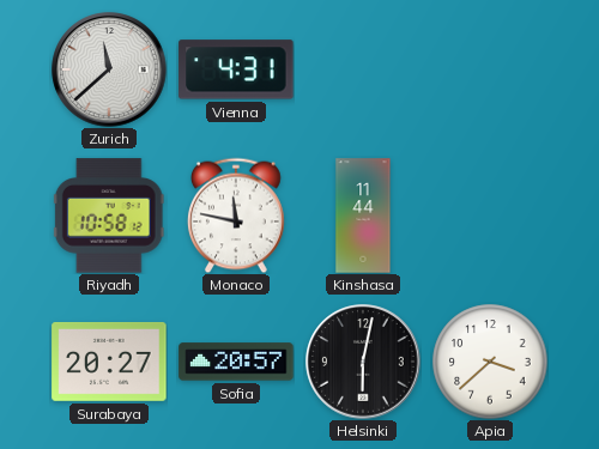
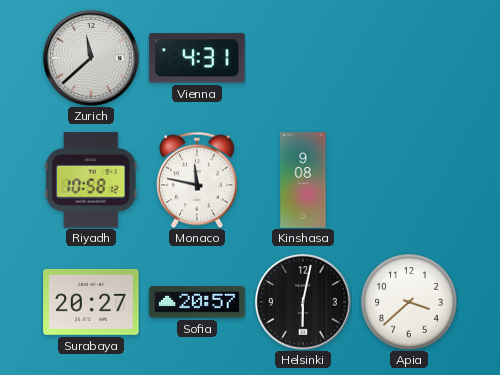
Kinshasa: 11:44 -> 9:08 (303, 180)
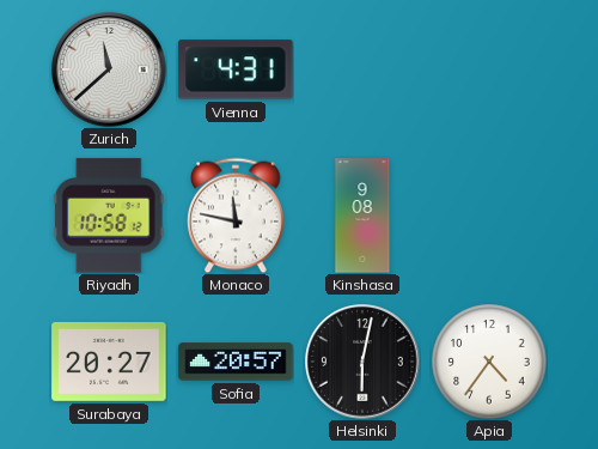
Apia: 3:38 -> 4:36 (489, 362)
